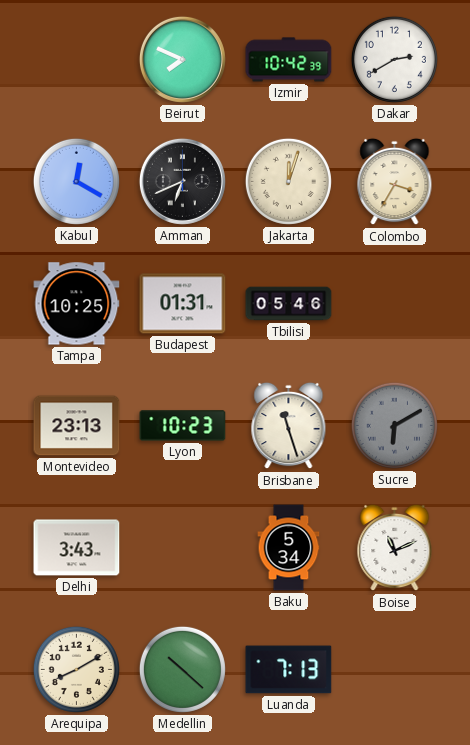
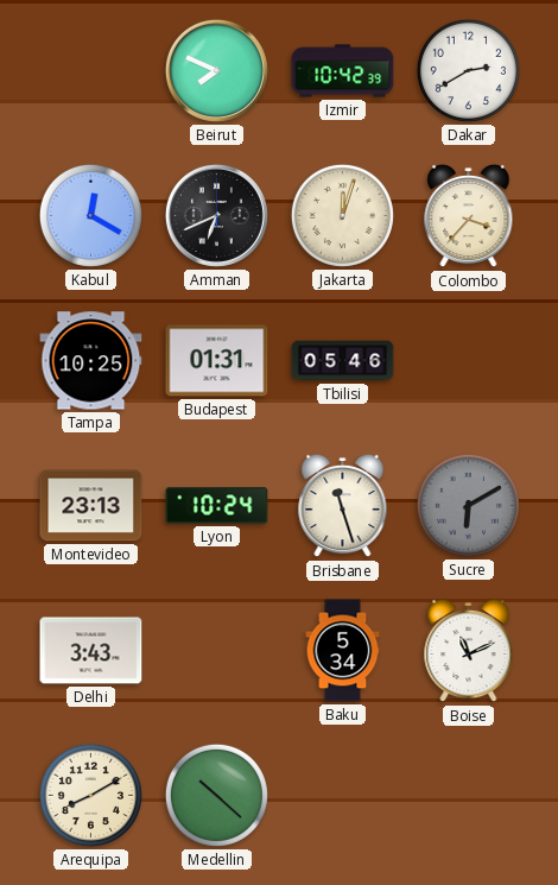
Colombo: 3:35 -> 3:37 (469, 216)
Lyon: 10:23 -> 10:24 (217, 506)
Luanda: 7:13 -> none (289, 670)
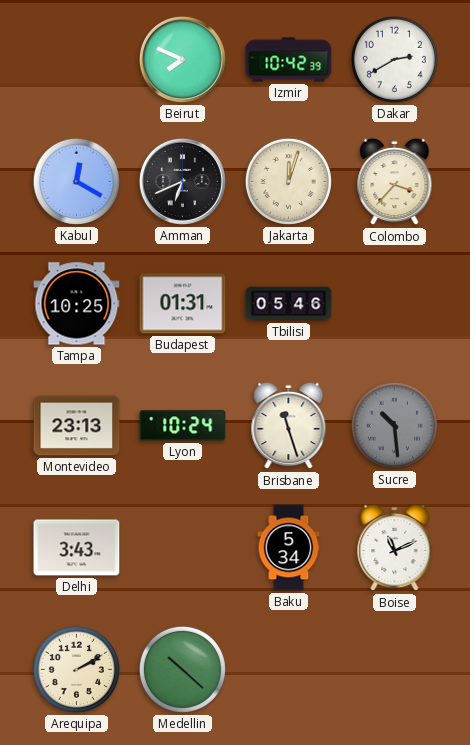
Sucre: 6:10 -> 10:29 (394, 425)
Arequipa: 8:10 -> 2:10 (76, 669)
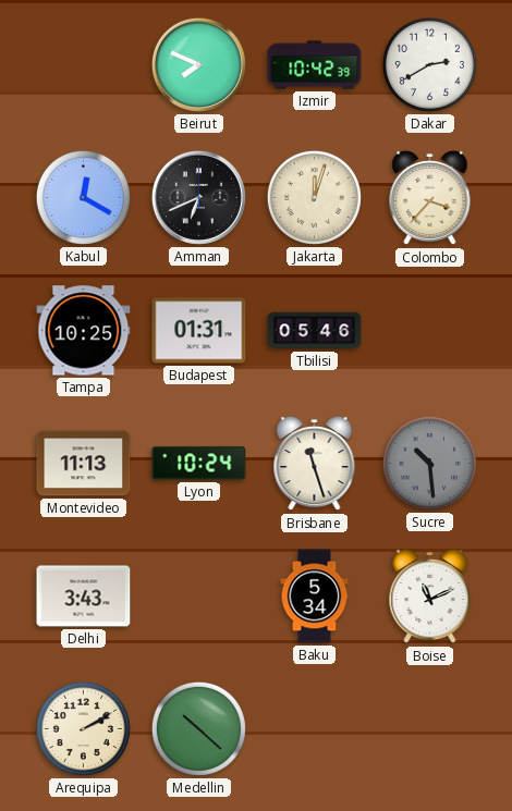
Montevideo: 23:13 -> 11:13 (84, 464)
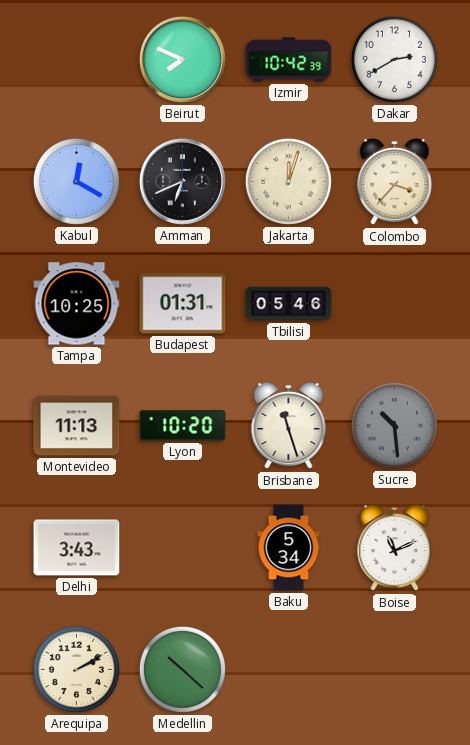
Lyon: 10:24 -> 10:20 (183, 426)
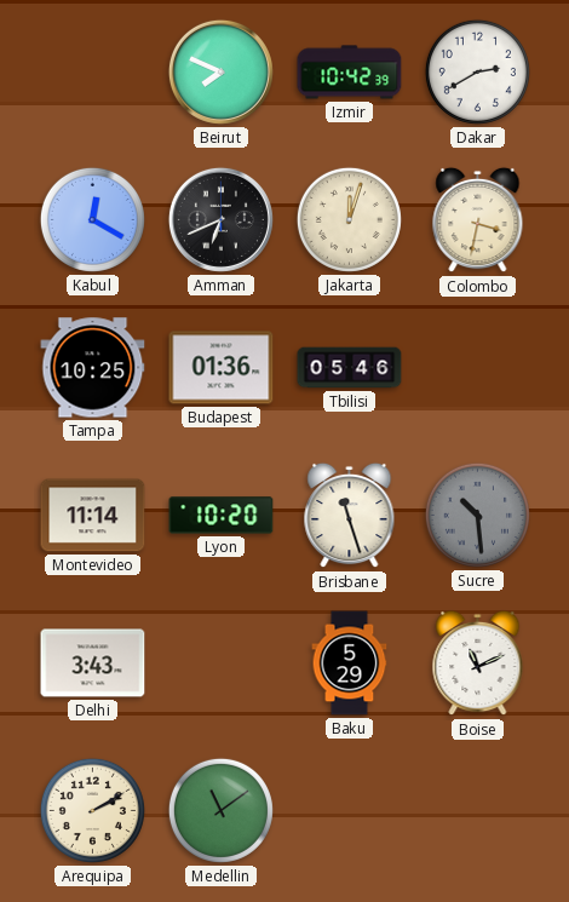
Colombo: 3:37 -> 3:32 (478, 220)
Budapest: 01:31 -> 01:36 (222, 368)
Montevideo: 11:13 -> 11:14 (93, 516)
Baku: 5:34 -> 5:29 (350, 663)
Medellin: 10:22 -> 11:09 (220, 810)
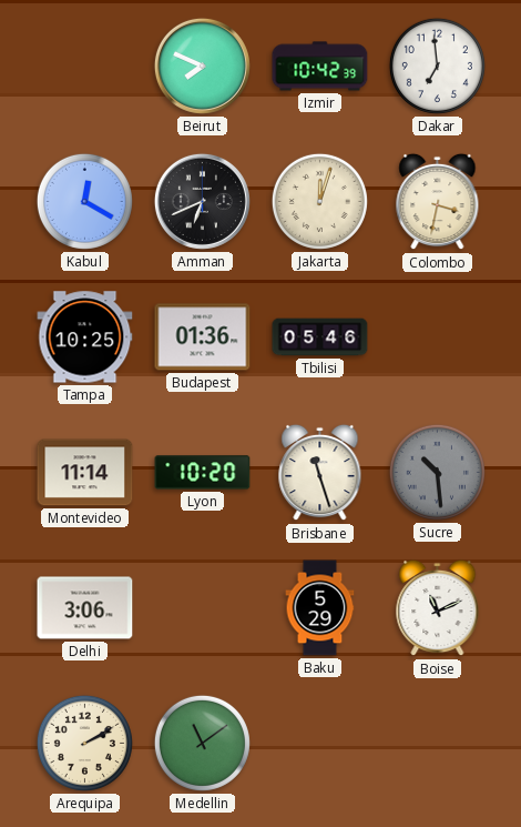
Dakar: 2:40 -> 6:59 (437, 65)
Delhi: 3:43 -> 3:06 (85, 608)
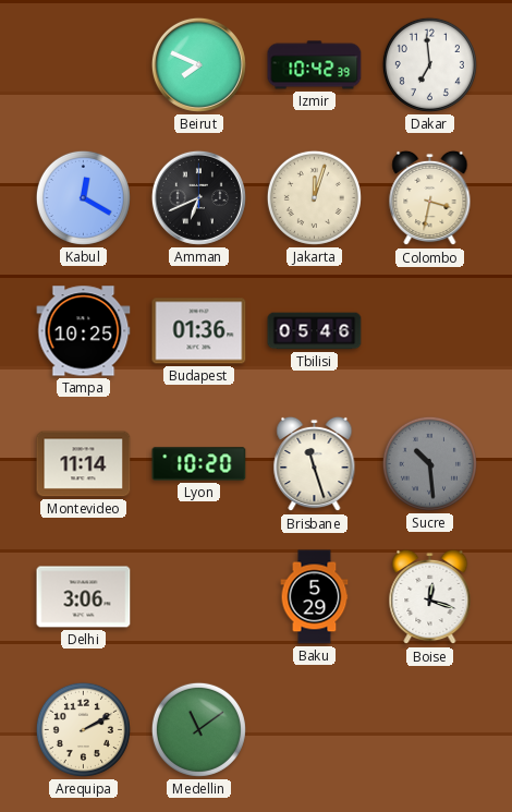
Boise: 11:11 -> 12:18 (430, 597)
